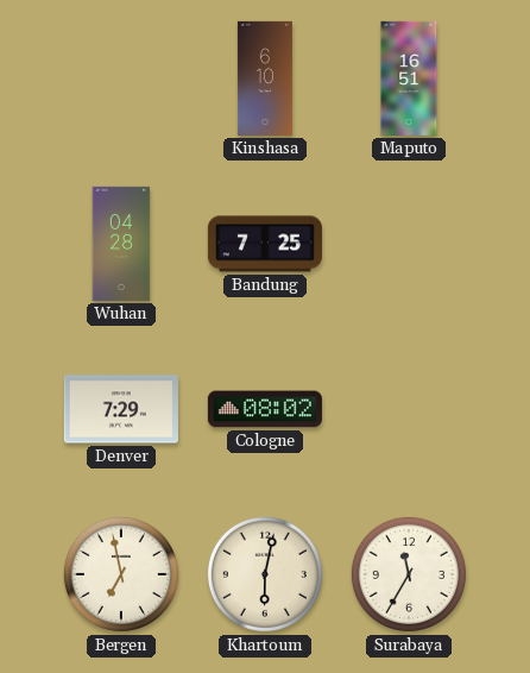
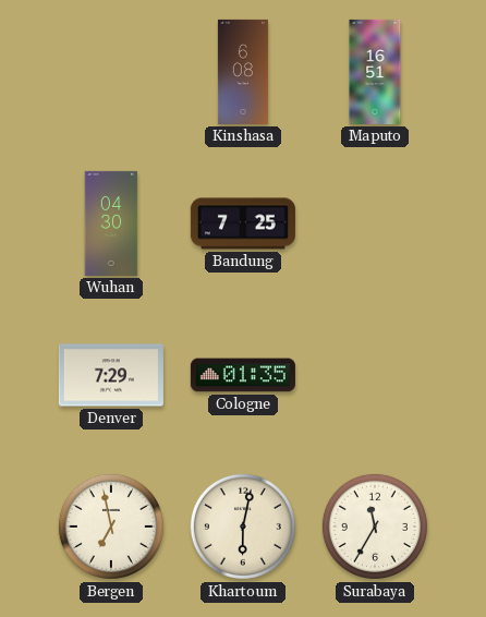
Kinshasa: 6:10 -> 6:08 (243, 72)
Wuhan: 04:28 -> 04:30 (111, 223)
Cologne: 08:02 -> 01:35 (243, 375)
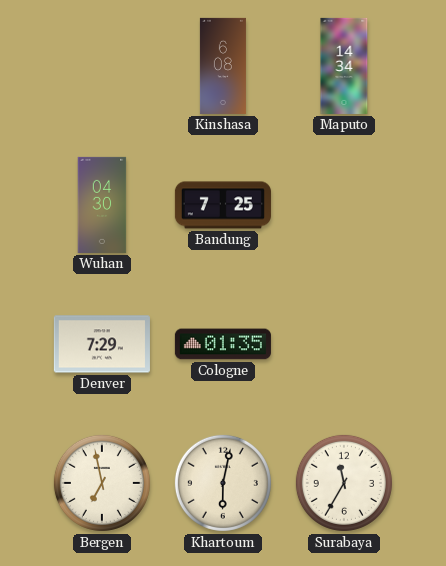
Maputo: 16:51 -> 14:34 (344, 66)
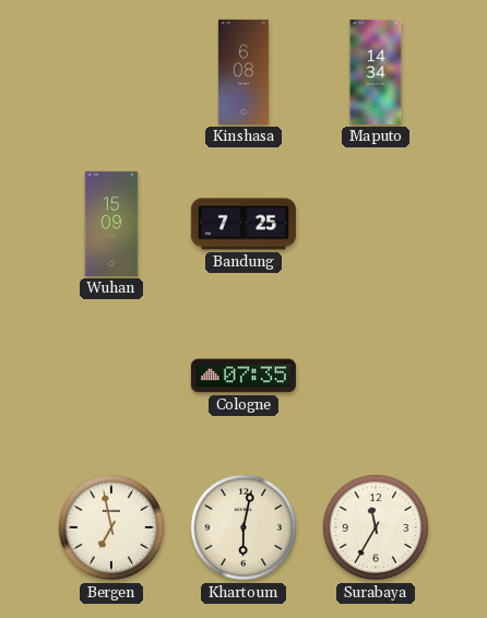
Wuhan: 04:30 -> 15:09 (111, 224)
Denver: 7:29 -> none (102, 344)
Cologne: 01:35 -> 07:35 (243, 376)
